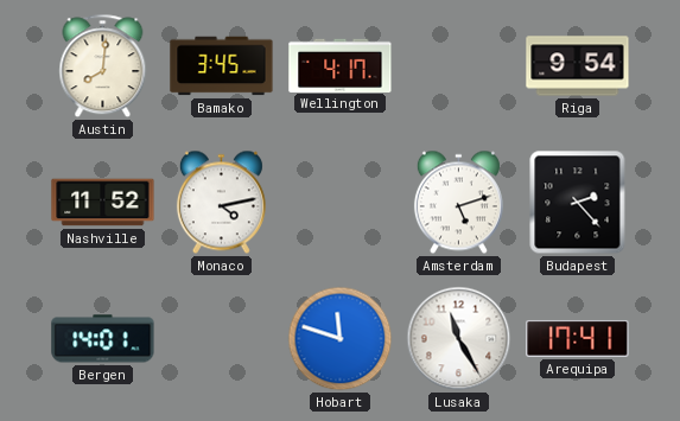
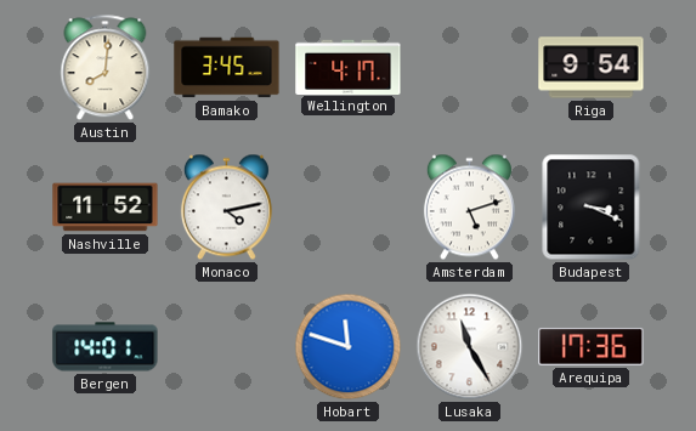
Budapest: 2:23 -> 3:19 (592, 208)
Arequipa: 17:41 -> 17:36 (592, 346)
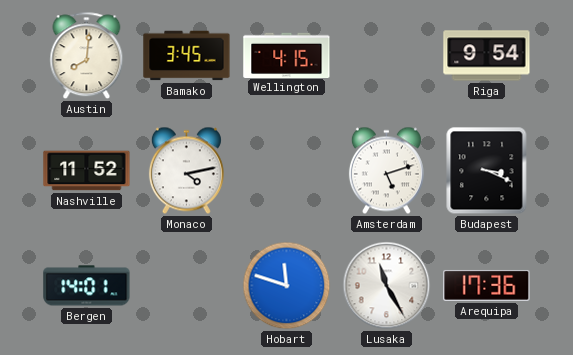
Wellington: 4:17 -> 4:15 (287, 55)
